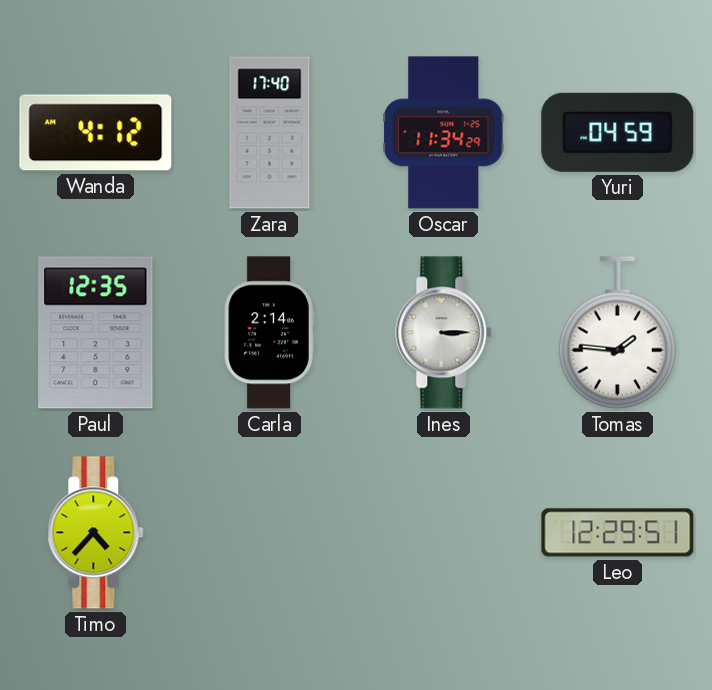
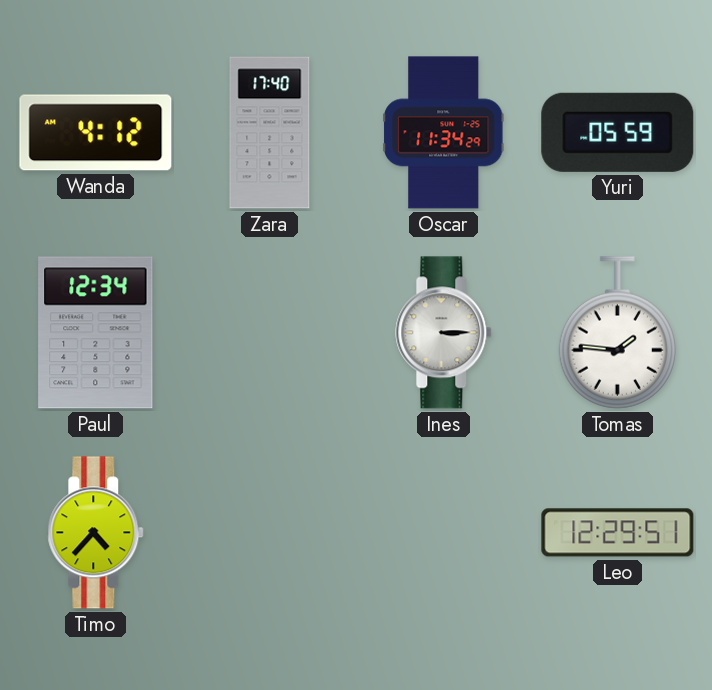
Yuri: 04:59 -> 05:59 (618, 132)
Paul: 12:35 -> 12:34 (96, 333)
Carla: 2:14 -> none (269, 333)
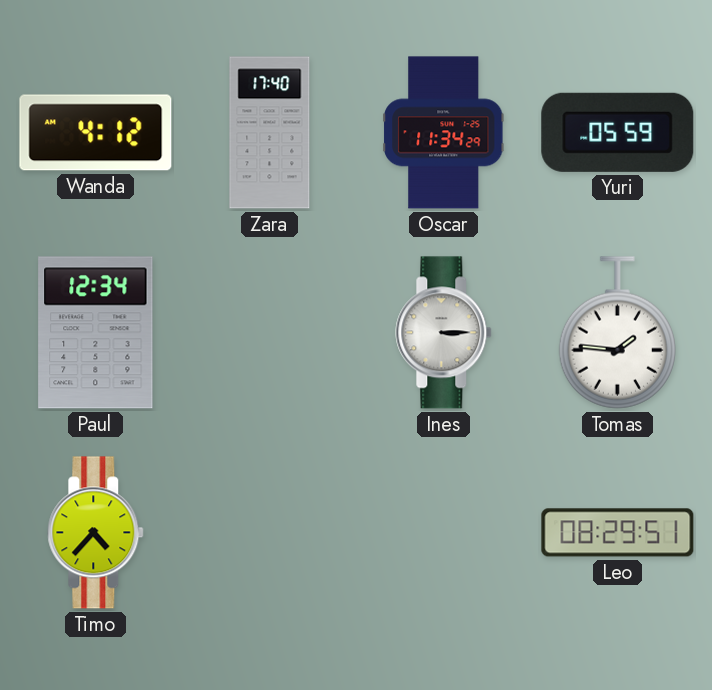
Leo: 12:29 -> 08:29 (618, 533)
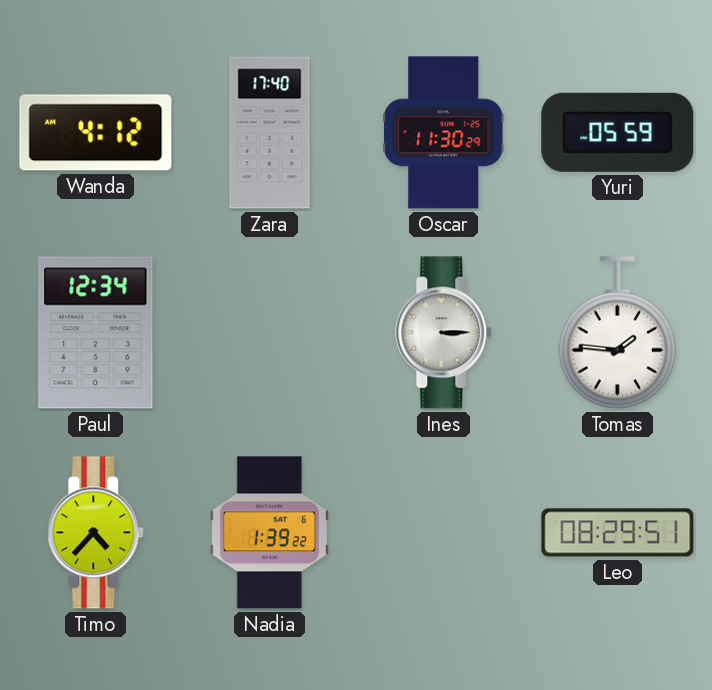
Oscar: 11:34 -> 11:30 (444, 133)
Nadia: none -> 1:39 (269, 533)
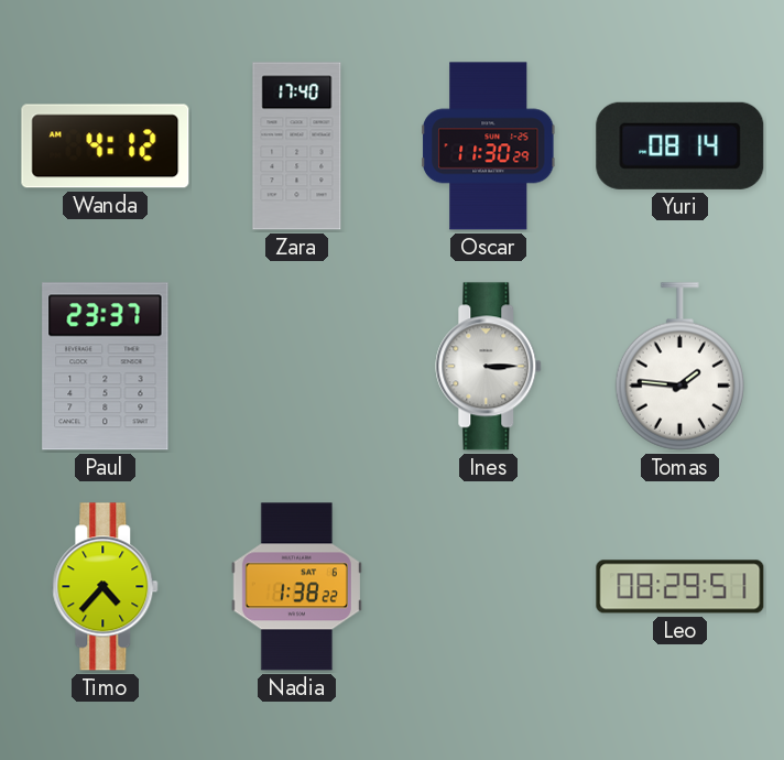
Yuri: 05:59 -> 08:14 (680, 145)
Paul: 12:34 -> 23:37 (106, 367)
Nadia: 1:39 -> 1:38 (296, 587)
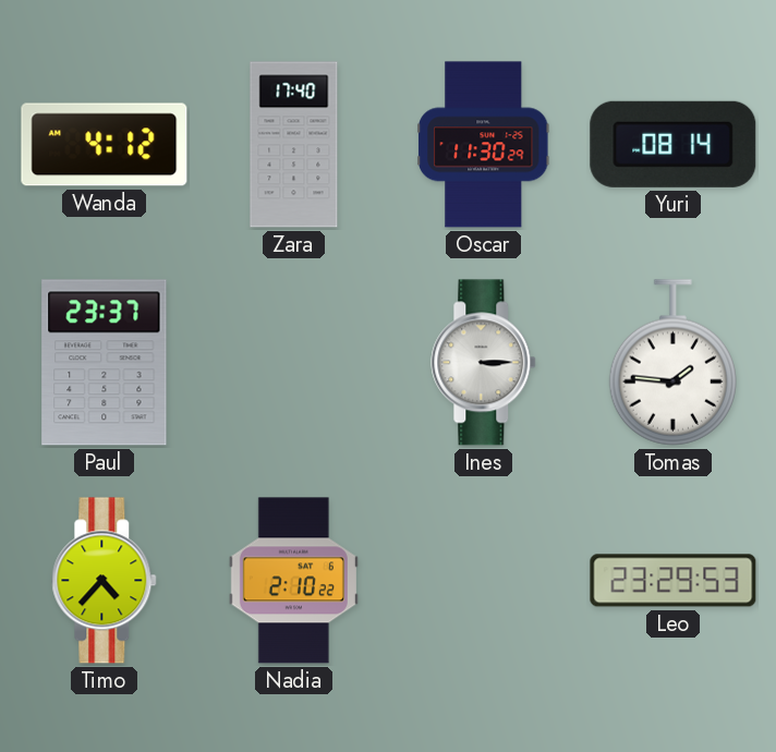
Nadia: 1:38 -> 2:10 (293, 581)
Leo: 08:29 -> 23:29 (674, 581)
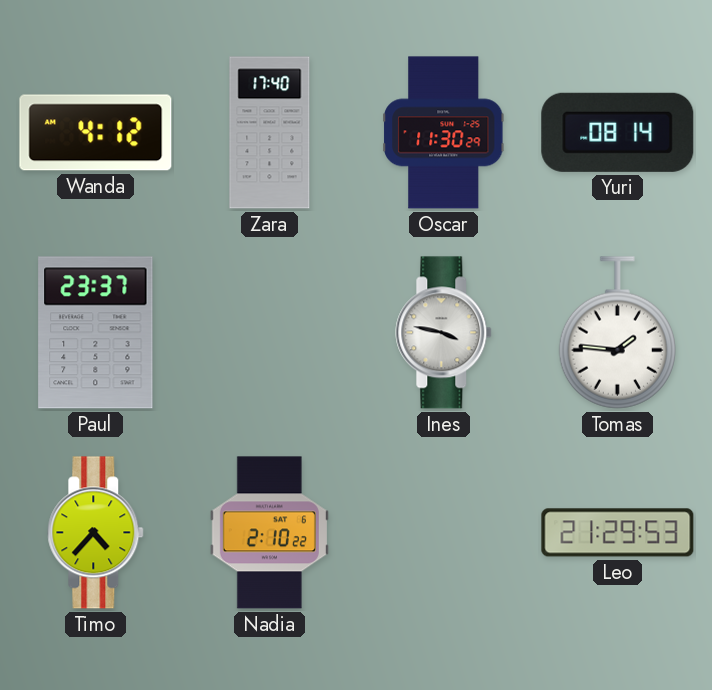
Ines: 3:15 -> 3:47 (444, 333)
Leo: 23:29 -> 21:29 (618, 533)
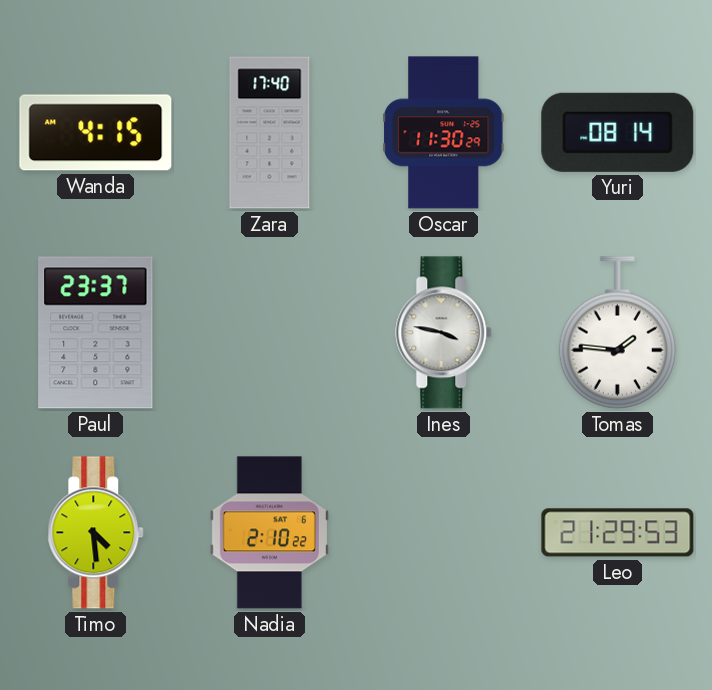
Wanda: 4:12 -> 4:15 (96, 133)
Timo: 4:37 -> 4:29 (96, 533)
